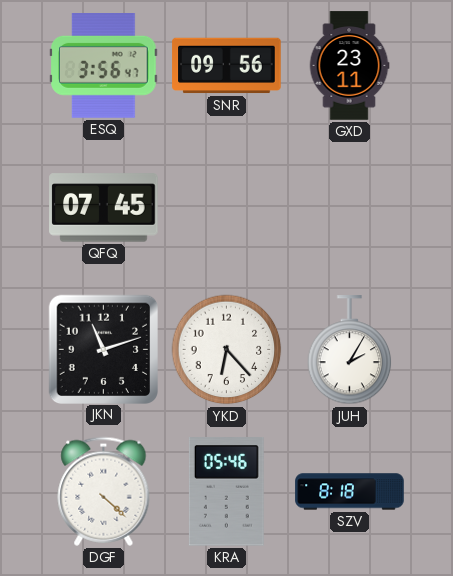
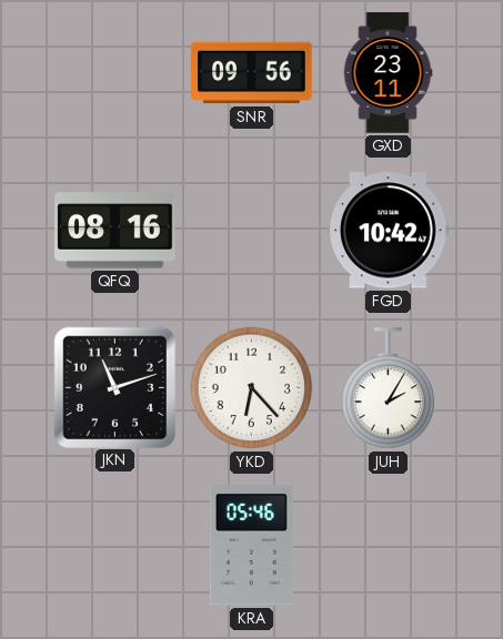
ESQ: 3:56 -> none (104, 66)
QFQ: 07:45 -> 08:16 (115, 231)
FGD: none -> 10:42 (389, 231)
DGF: 4:22 -> none (104, 491)
SZV: 8:18 -> none (350, 492)
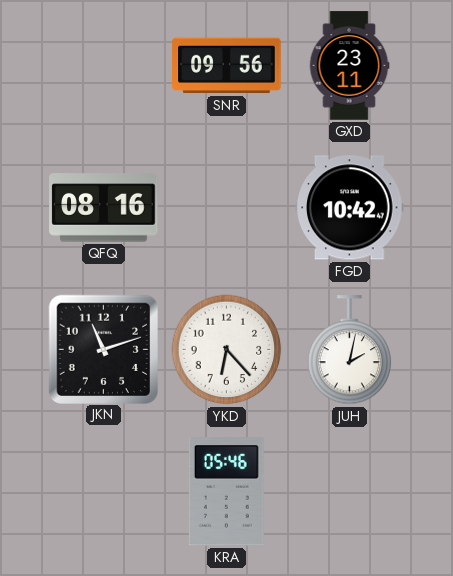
JUH: 2:05 -> 2:02 (350, 350)
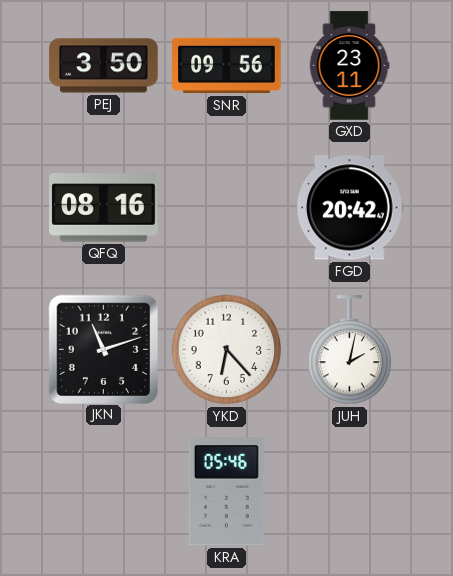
PEJ: none -> 3:50 (104, 66)
FGD: 10:42 -> 20:42 (350, 208)
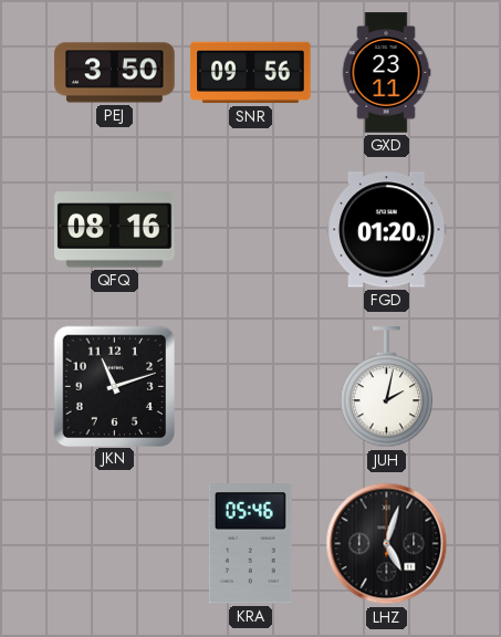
FGD: 20:42 -> 01:20 (387, 230)
YKD: 6:23 -> none (227, 350)
LHZ: none -> 5:03 (387, 544)
